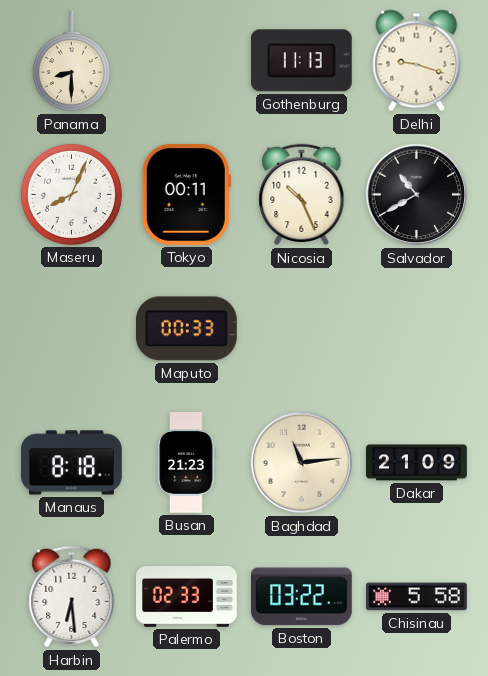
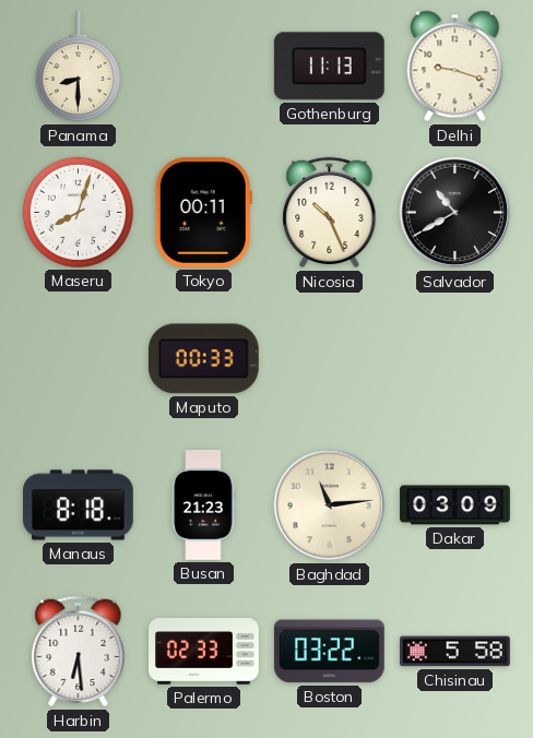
Maseru: 8:04 -> 8:03 (78, 212)
Dakar: 21:09 -> 03:09 (455, 505)
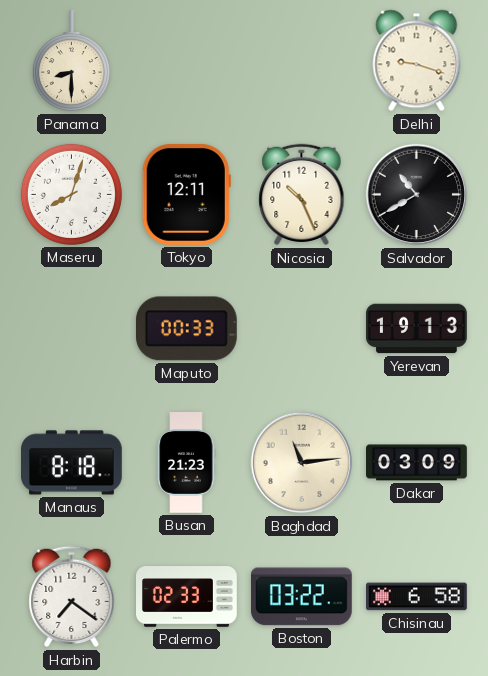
Gothenburg: 11:13 -> none (329, 67)
Tokyo: 00:11 -> 12:11 (186, 195)
Yerevan: none -> 19:13 (417, 329)
Harbin: 6:29 -> 7:21 (72, 597)
Chisinau: 5:58 -> 6:58 (417, 597)
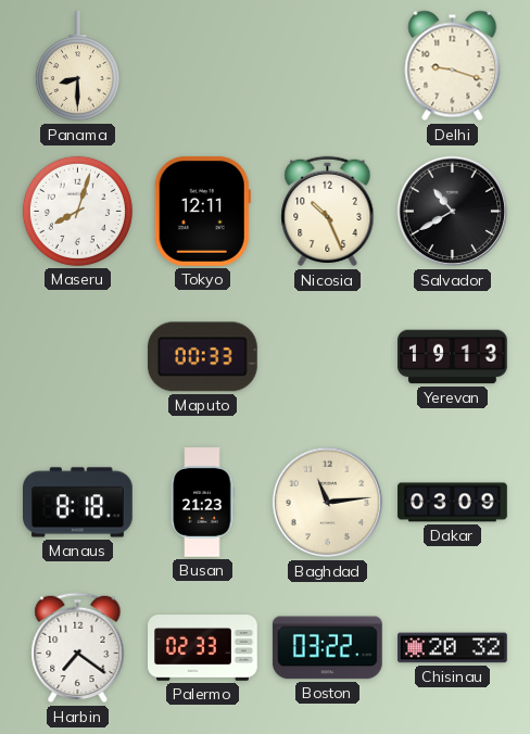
Chisinau: 6:58 -> 20:32 (453, 648)
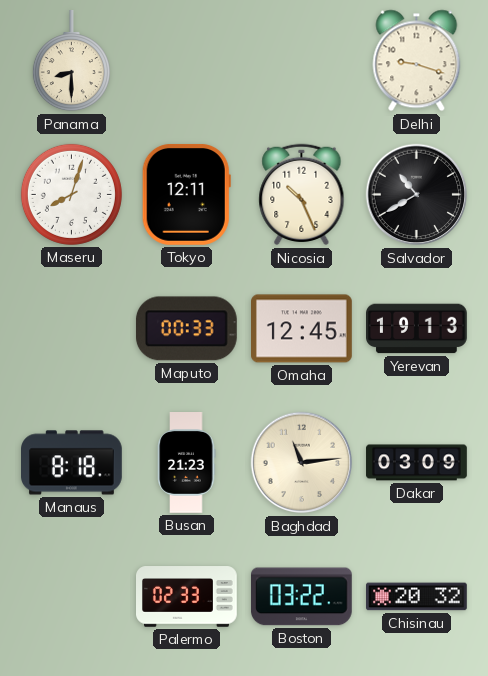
Omaha: none -> 12:45 (302, 329)
Harbin: 7:21 -> none (78, 648)
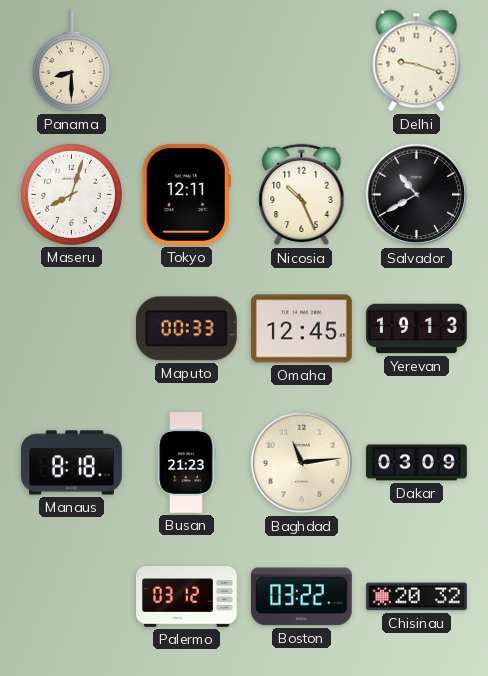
Palermo: 02:33 -> 03:12 (187, 597)
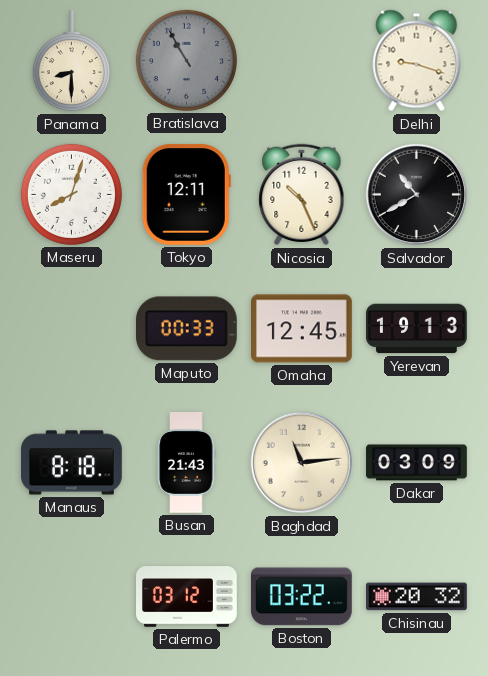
Bratislava: none -> 10:55 (186, 60)
Busan: 21:23 -> 21:43 (187, 463)
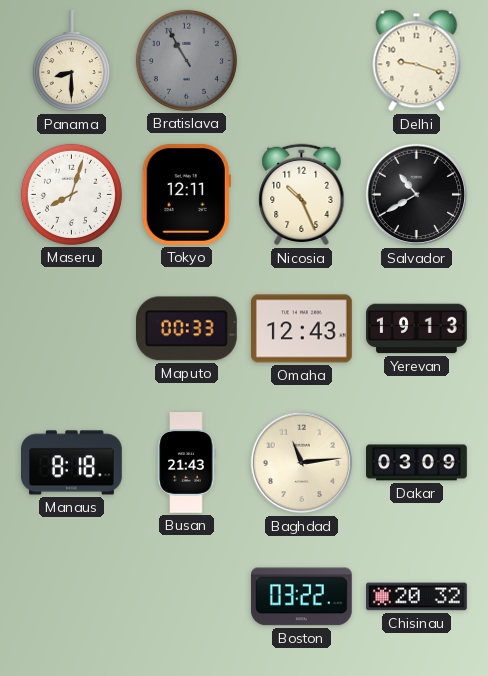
Omaha: 12:45 -> 12:43 (302, 329)
Palermo: 03:12 -> none (187, 597)
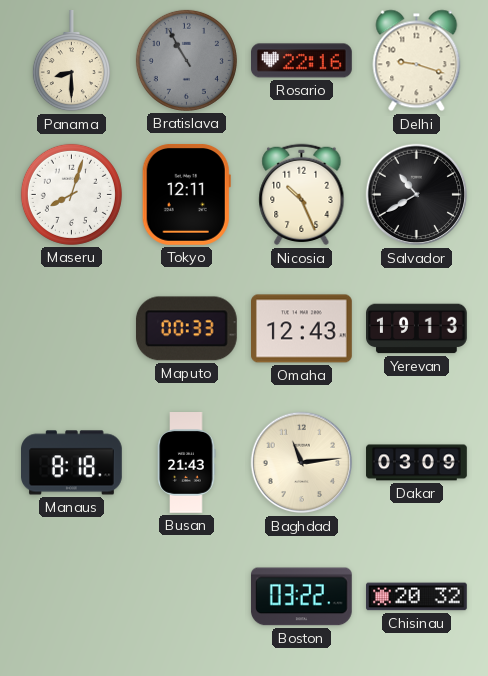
Rosario: none -> 22:16 (302, 61)
